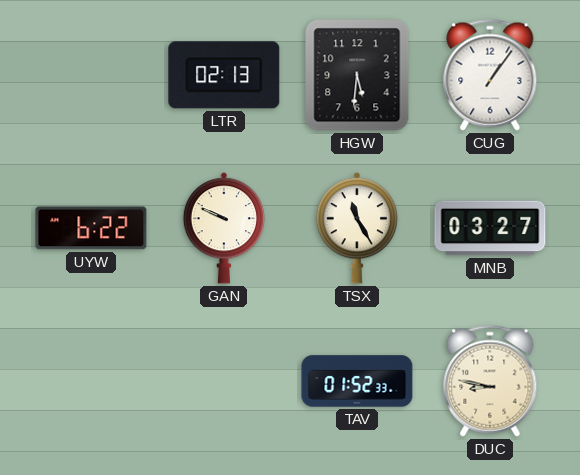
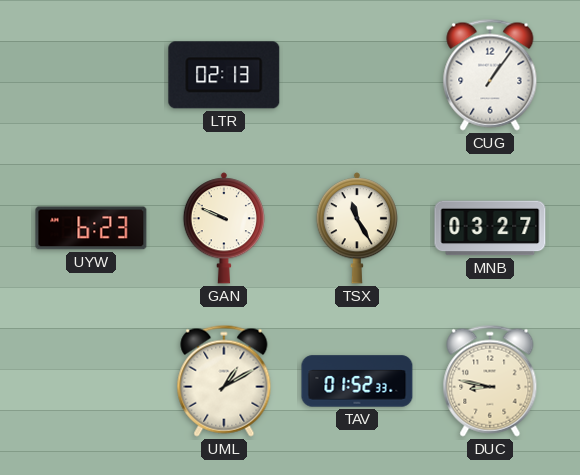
HGW: 5:31 -> none (357, 75)
UYW: 6:22 -> 6:23 (91, 228)
UML: none -> 1:10 (224, 381)
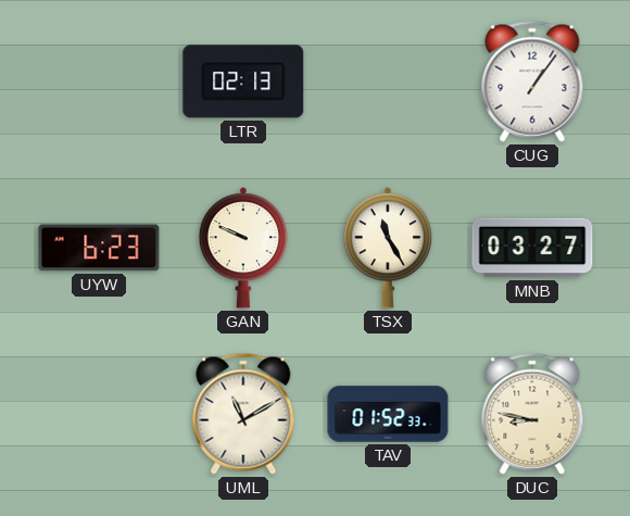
UML: 1:10 -> 11:10 (243, 414)
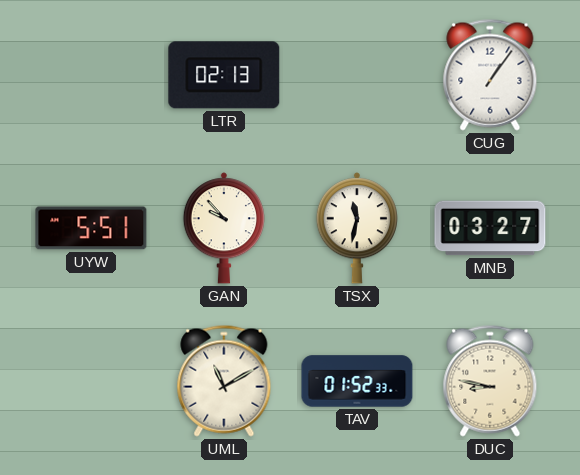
UYW: 6:23 -> 5:51 (91, 228)
GAN: 9:49 -> 9:53 (224, 228)
TSX: 11:25 -> 11:32 (357, 228)
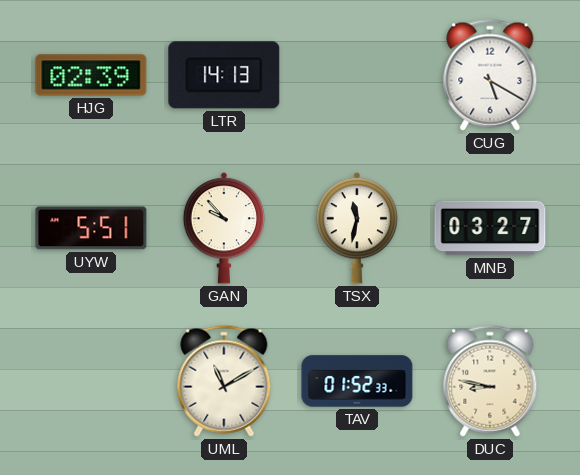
HJG: none -> 02:39 (91, 75)
LTR: 02:13 -> 14:13 (224, 75)
CUG: 1:06 -> 5:20 (490, 75)
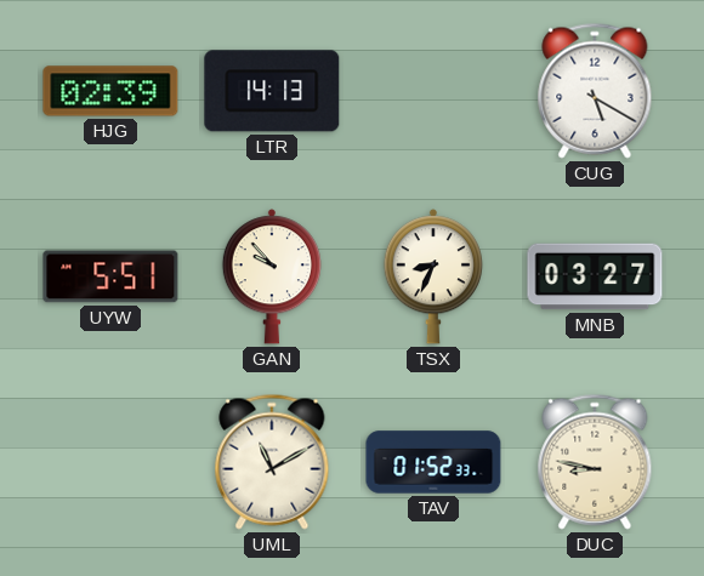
TSX: 11:32 -> 8:34 (433, 276)
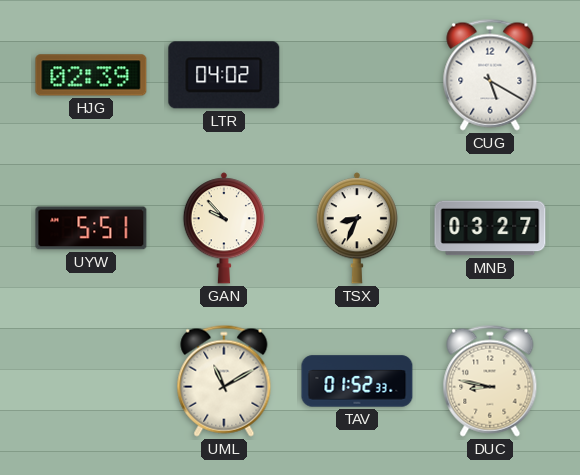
LTR: 14:13 -> 04:02 (224, 75)
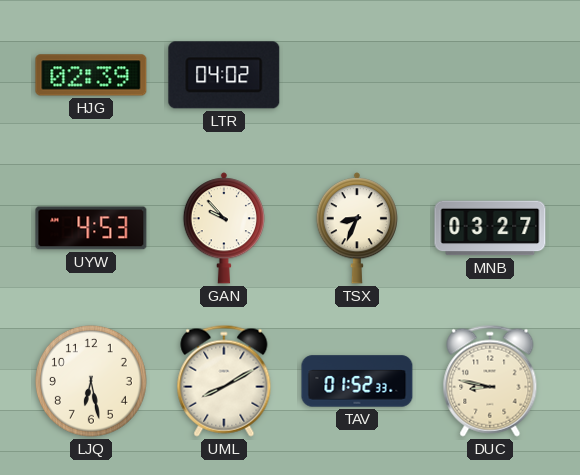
CUG: 5:20 -> none (490, 75)
UYW: 5:51 -> 4:53 (91, 228)
LJQ: none -> 6:28 (91, 381)
UML: 11:10 -> 8:10 (224, 381)
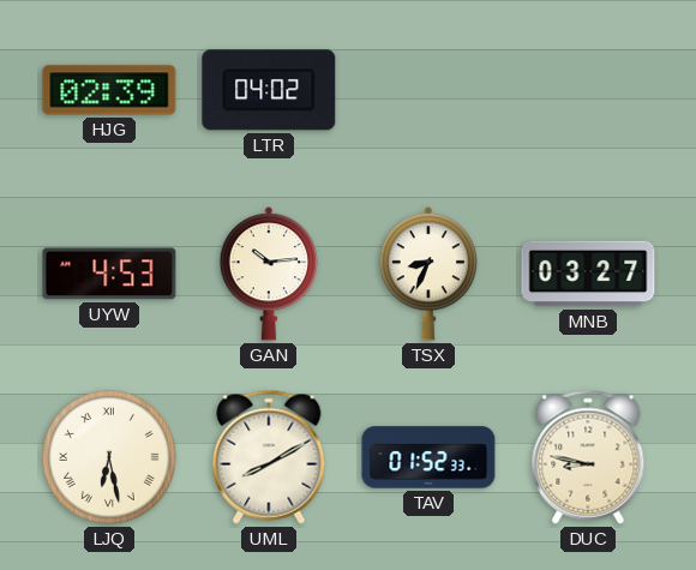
GAN: 9:53 -> 10:14 (269, 274)
LJQ numerals: Arabic -> Roman (109, 457)
